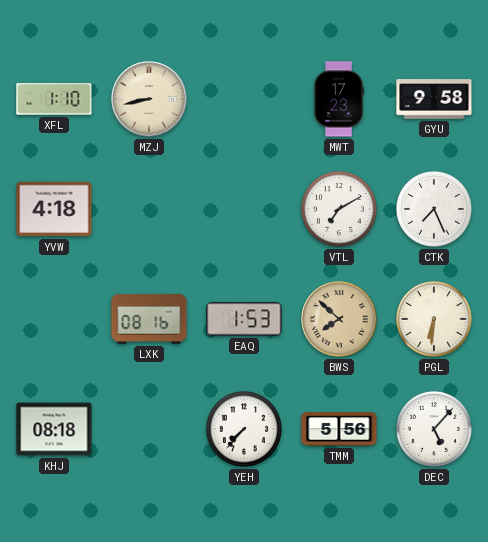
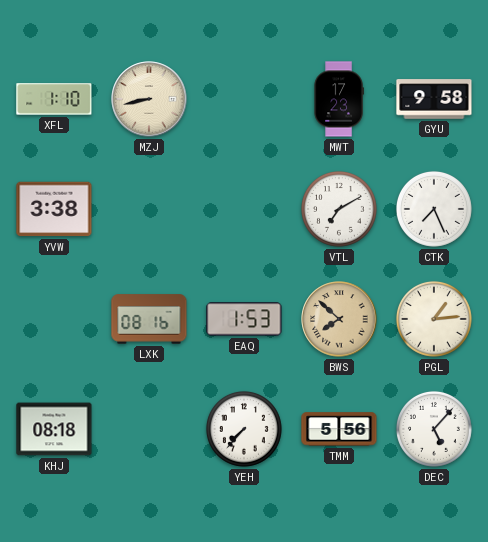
YVW: 4:18 -> 3:38 (54, 209)
PGL: 6:31 -> 1:14 (434, 319)
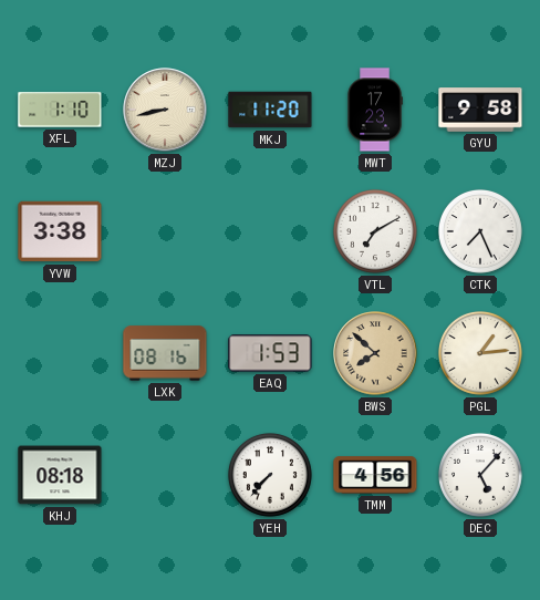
MKJ: none -> 11:20 (270, 110)
TMM: 5:56 -> 4:56 (375, 475)
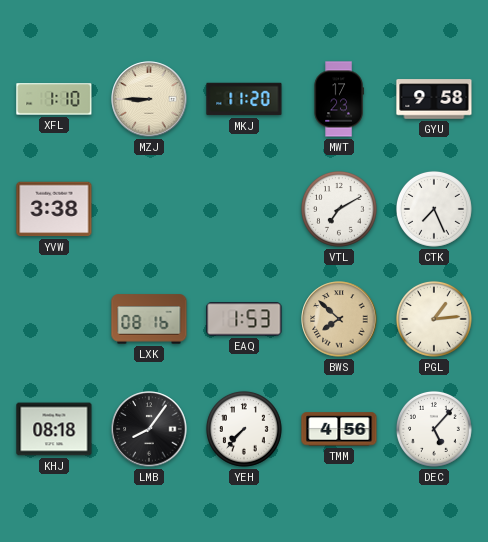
MZJ: 8:43 -> 8:45 (149, 99)
LMB: none -> 8:06 (149, 429)
